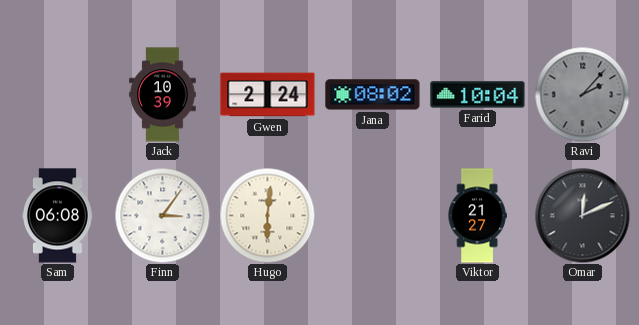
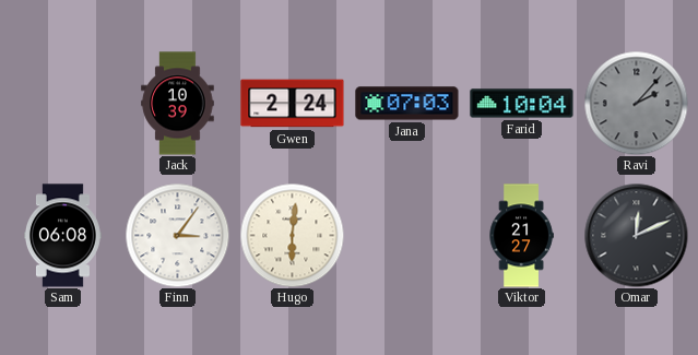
Jana: 08:02 -> 07:03 (407, 104)
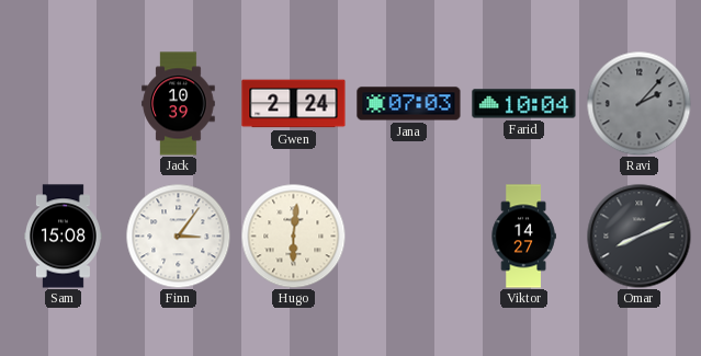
Sam: 06:08 -> 15:08 (63, 237)
Viktor: 21:27 -> 14:27 (523, 237)
Omar: 12:11 -> 8:11 (638, 236)
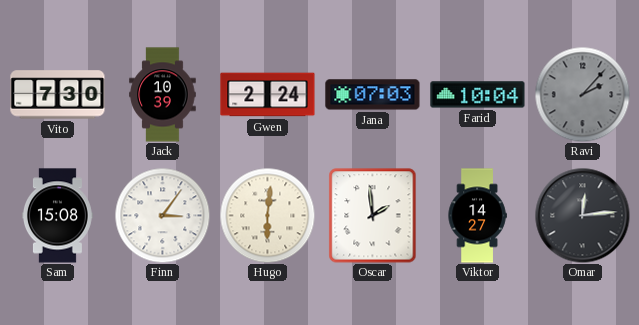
Vito: none -> 7:30 (58, 95)
Oscar: none -> 1:59 (373, 216)
Omar: 8:11 -> 12:14 (582, 215)
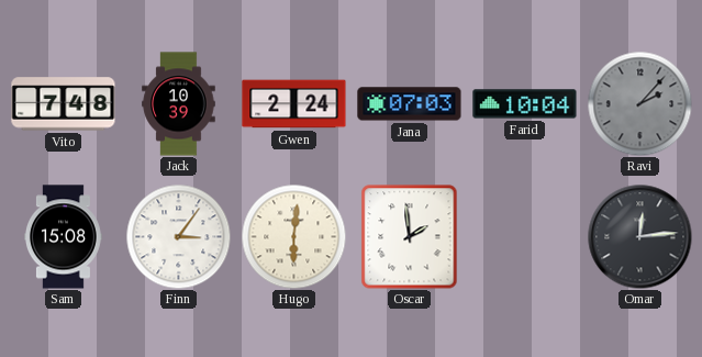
Vito: 7:30 -> 7:48 (64, 104)
Viktor: 14:27 -> none (477, 216)
